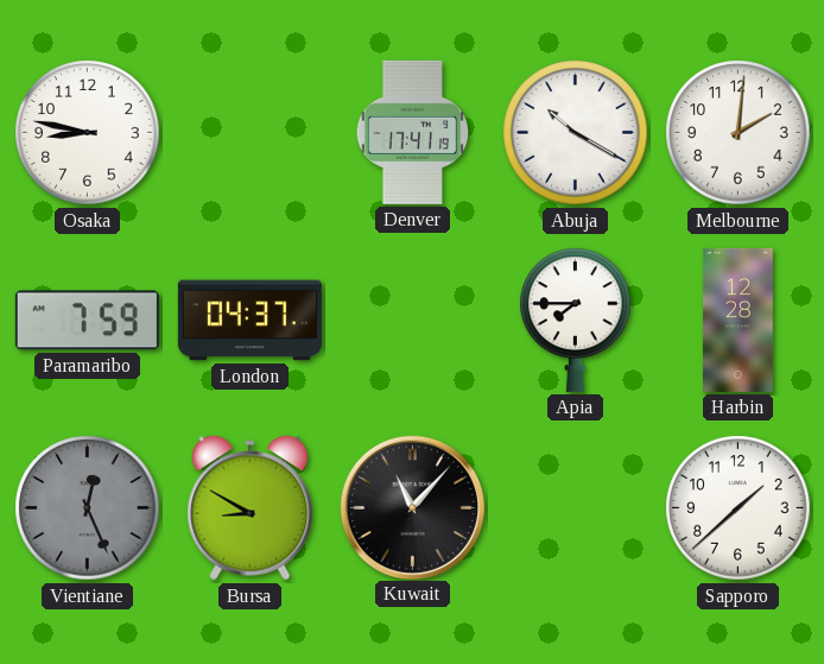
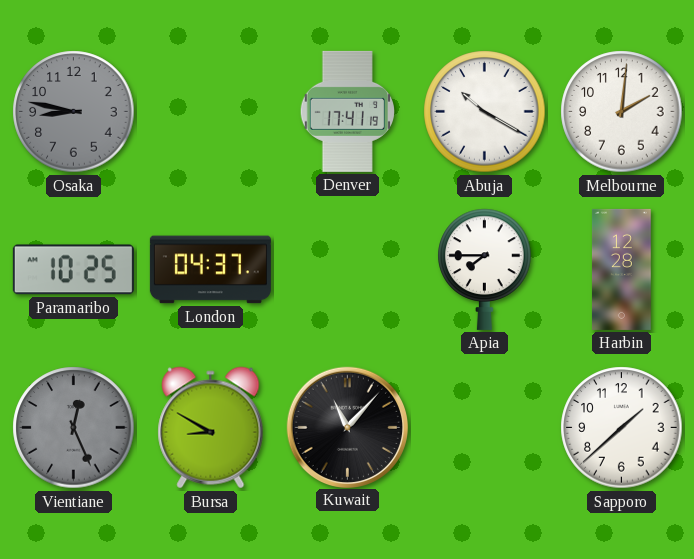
Osaka dial: white -> grey (74, 112)
Paramaribo: 7:59 -> 10:25 (73, 270)
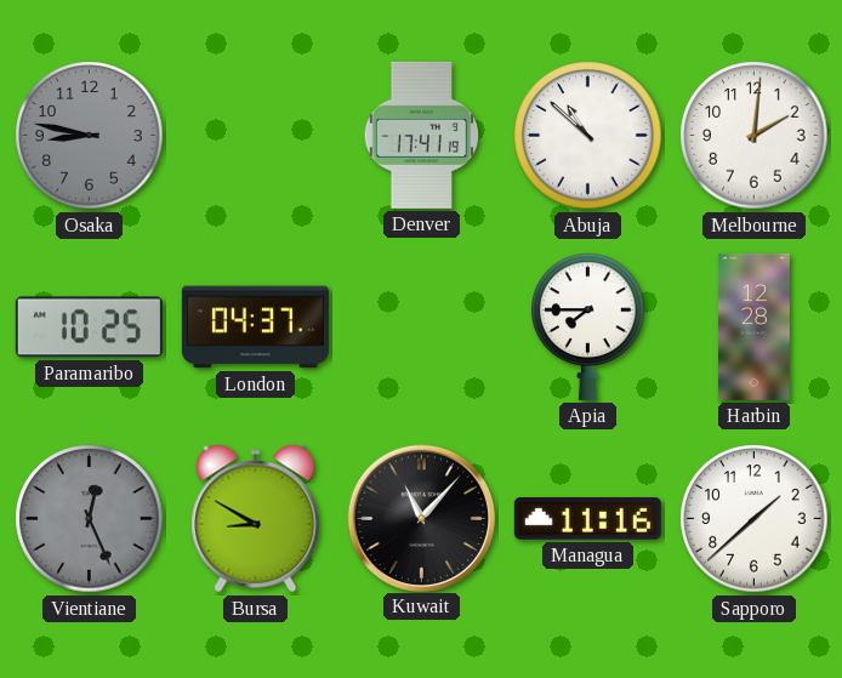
Abuja: 10:20 -> 10:52 (588, 136)
Managua: none -> 11:16 (587, 518)
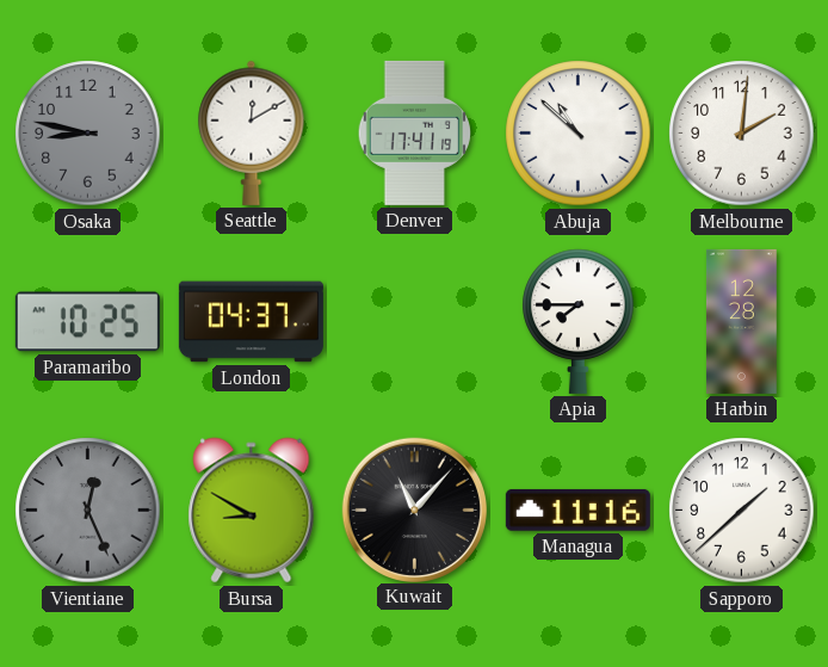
Seattle: none -> 12:10 (252, 132)
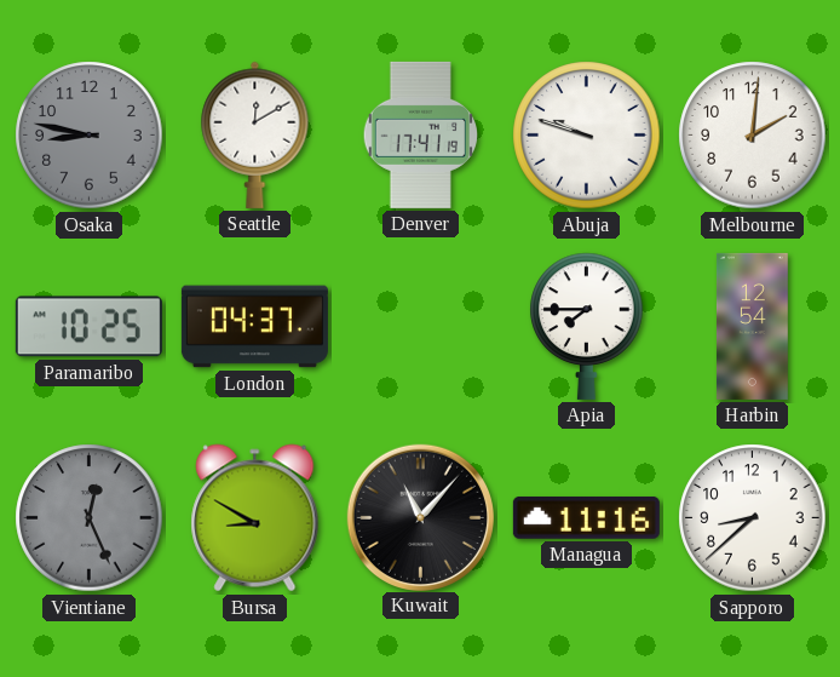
Abuja: 10:52 -> 9:48 (587, 136)
Harbin: 12:28 -> 12:54 (752, 326)
Sapporo: 1:38 -> 8:38 (753, 518)
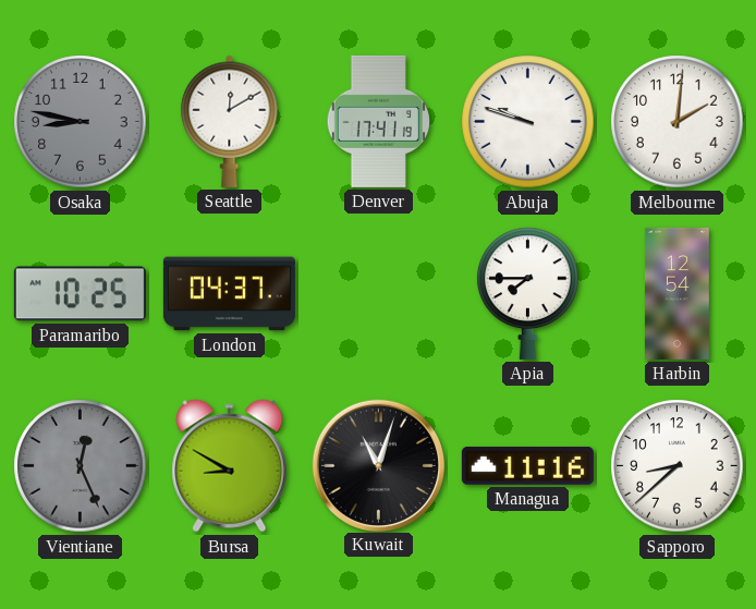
Kuwait: 11:07 -> 11:03 (378, 465)
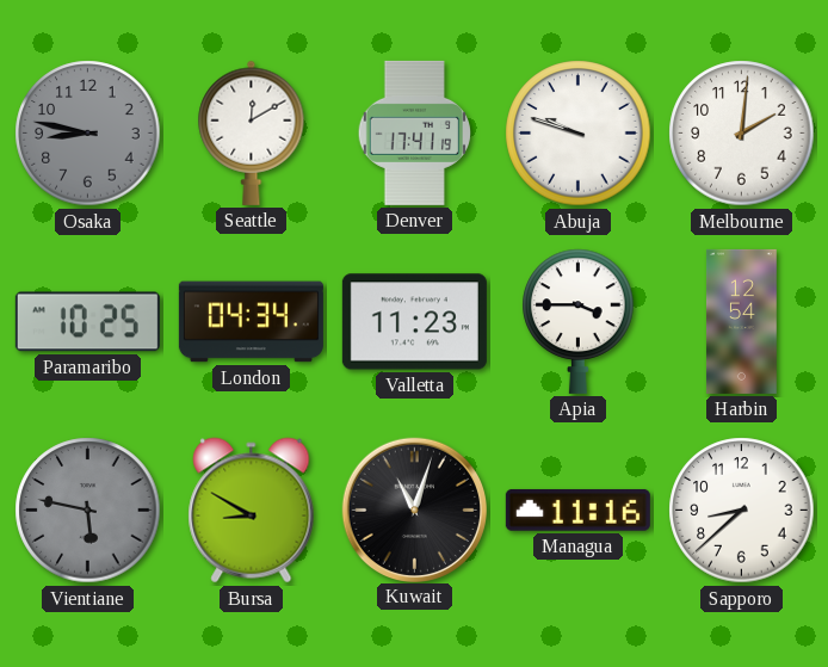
London: 04:37 -> 04:34 (251, 322)
Valletta: none -> 11:23 (414, 322)
Apia: 7:45 -> 3:45 (579, 321)
Vientiane: 12:26 -> 5:47 (88, 511)
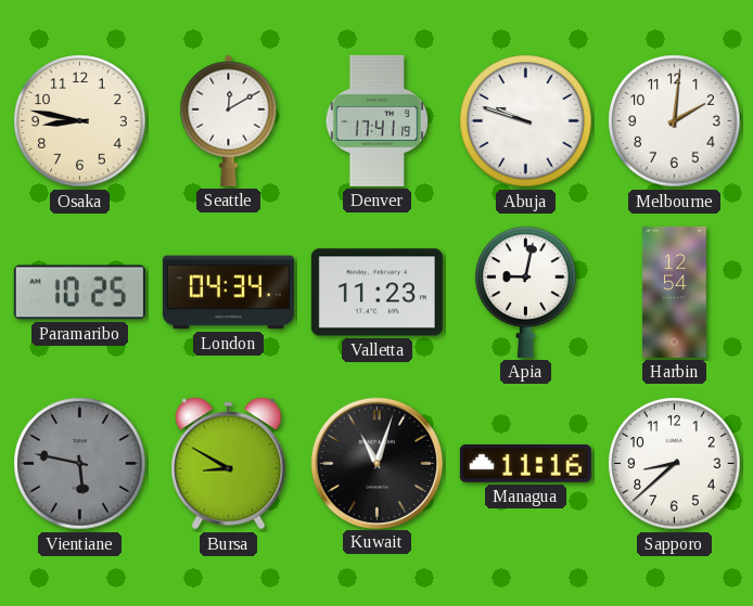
Osaka dial: grey -> cream (80, 121)
Apia: 3:45 -> 9:02 (526, 292)
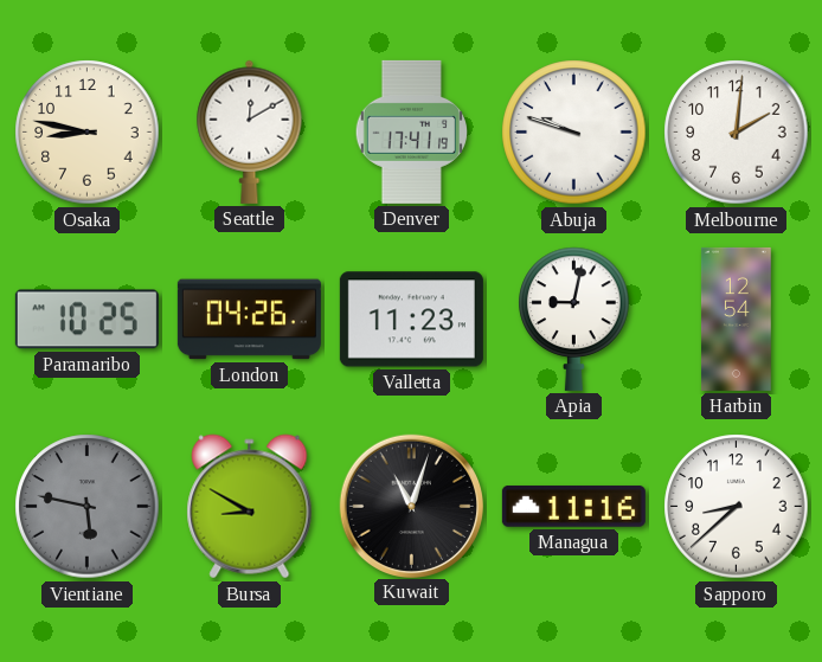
London: 04:34 -> 04:26 (249, 320)
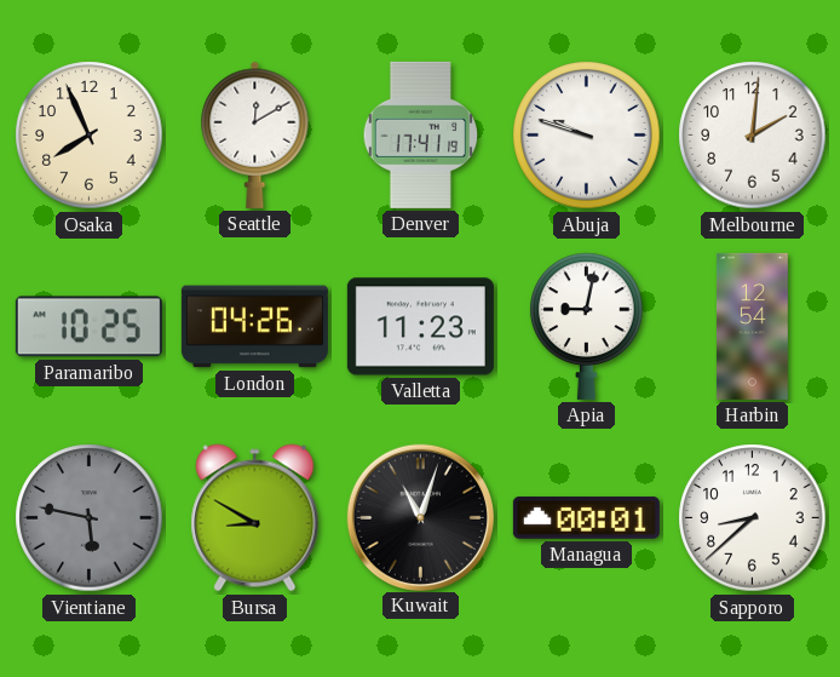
Osaka: 8:47 -> 7:56 (90, 136)
Managua: 11:16 -> 00:01 (586, 517)
